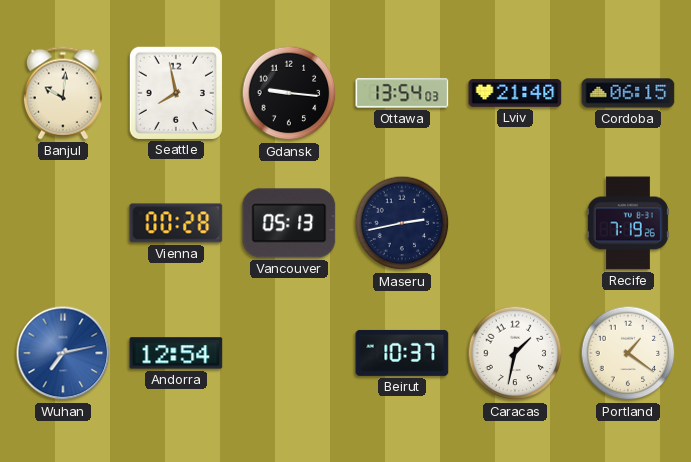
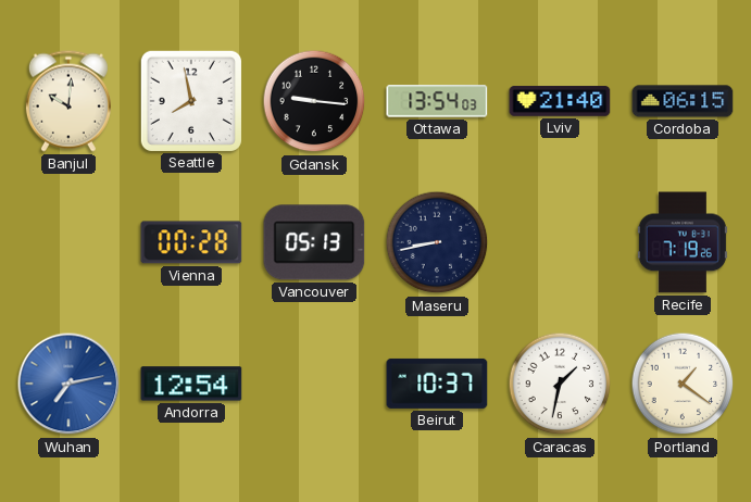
Maseru: 2:43 -> 8:43 (437, 242)
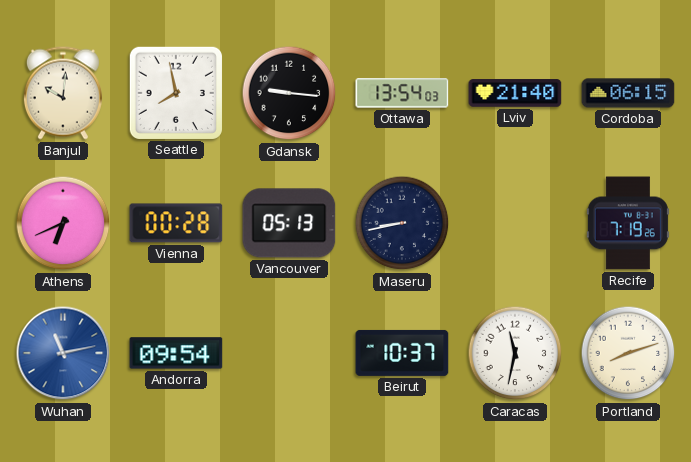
Athens: none -> 6:41 (63, 223)
Wuhan: 7:13 -> 11:13 (63, 353)
Andorra: 12:54 -> 09:54 (176, 353)
Caracas: 1:32 -> 11:32 (515, 353)
Portland: 1:21 -> 8:12 (628, 353)
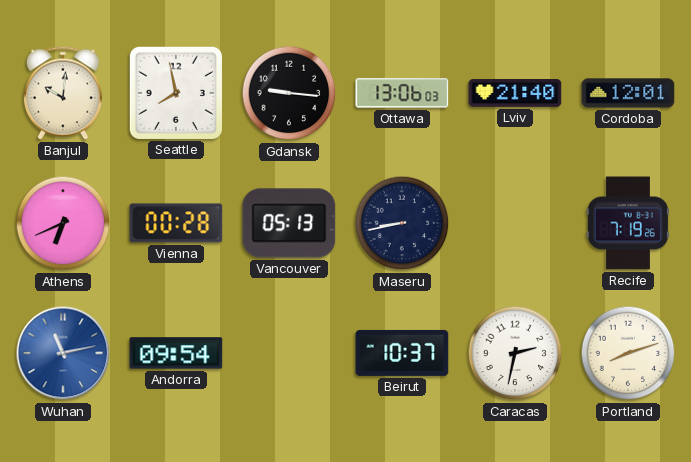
Ottawa: 13:54 -> 13:06 (402, 93)
Cordoba: 06:15 -> 12:01 (628, 93)
Caracas: 11:32 -> 2:32 (515, 353)
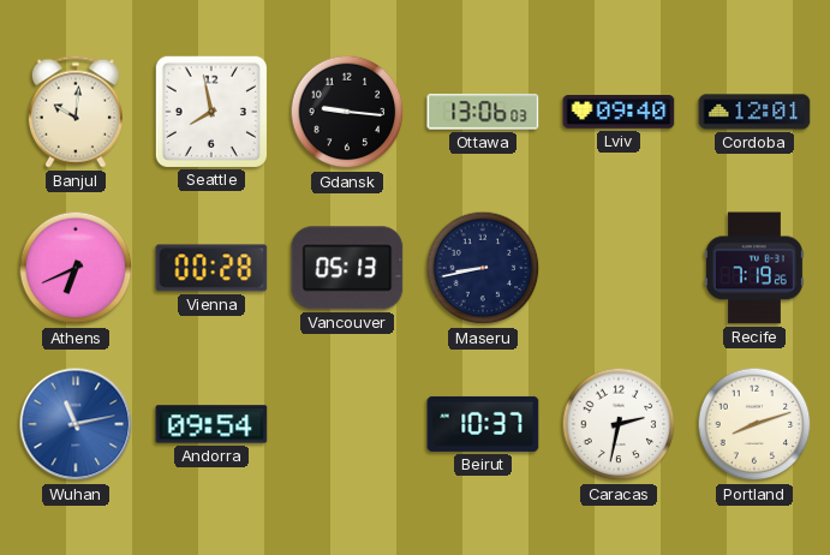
Lviv: 21:40 -> 09:40 (619, 112)
